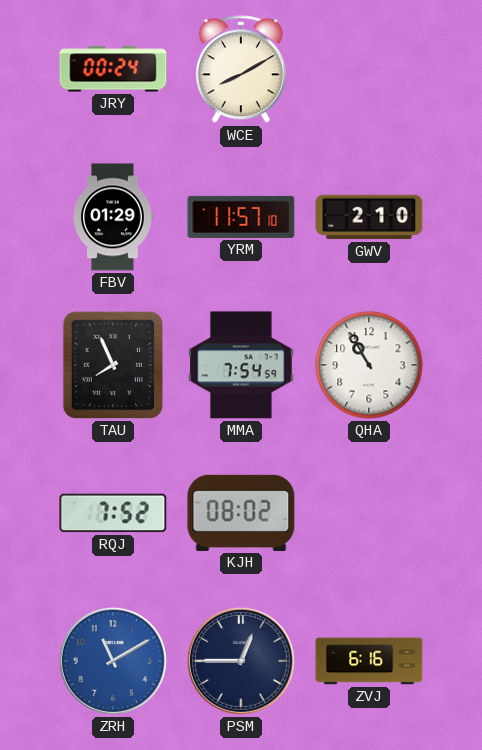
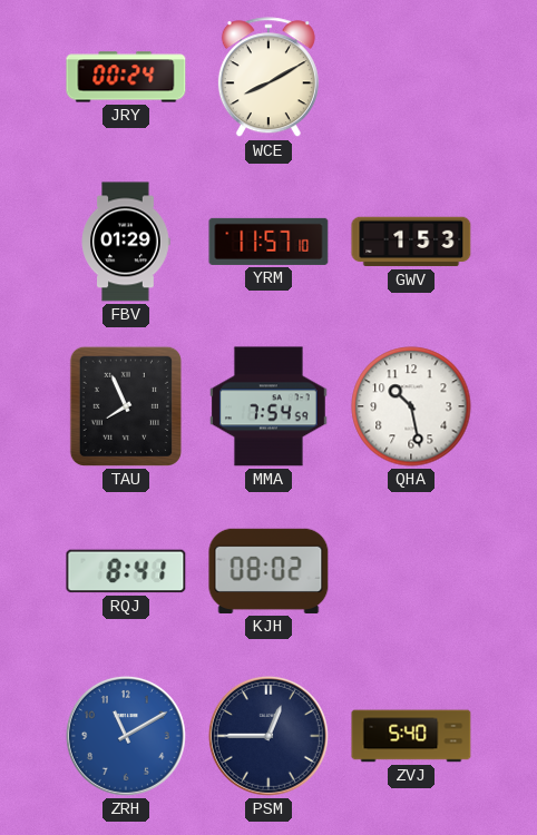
GWV: 2:10 -> 1:53 (411, 242)
QHA: 10:55 -> 10:28 (411, 406)
RQJ: 7:52 -> 8:41 (126, 571)
ZVJ: 6:16 -> 5:40 (411, 736)
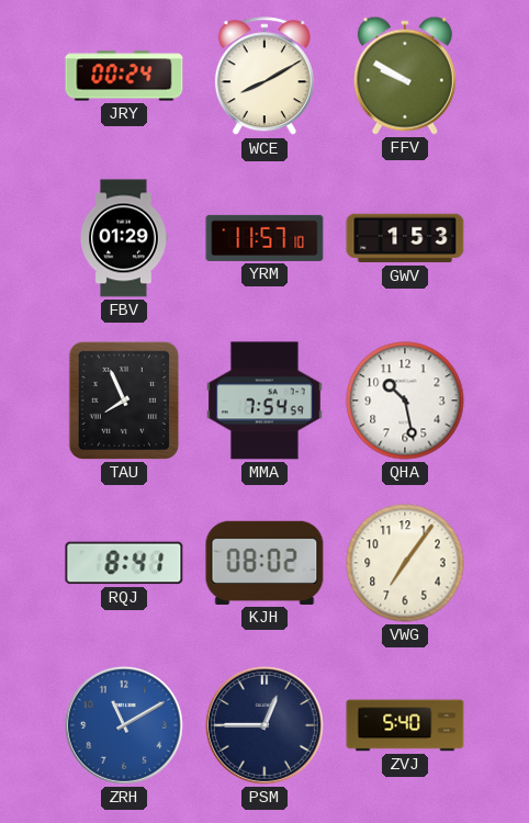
FFV: none -> 9:50 (405, 76)
VWG: none -> 7:06 (405, 563)
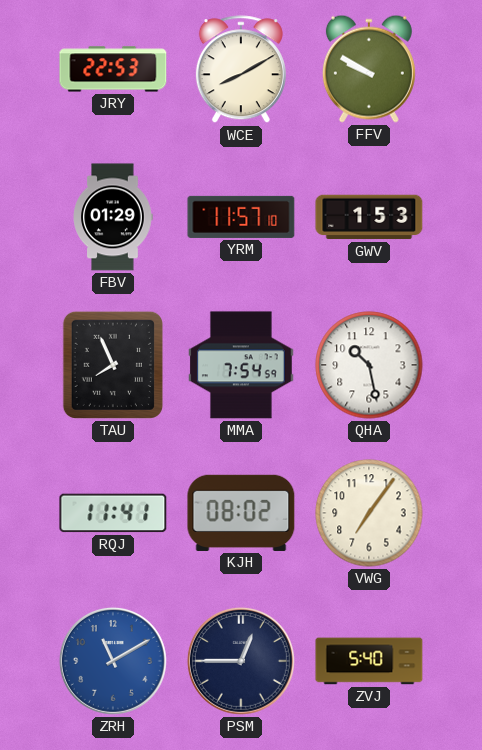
JRY: 00:24 -> 22:53 (113, 69)
RQJ: 8:41 -> 11:41 (113, 513)
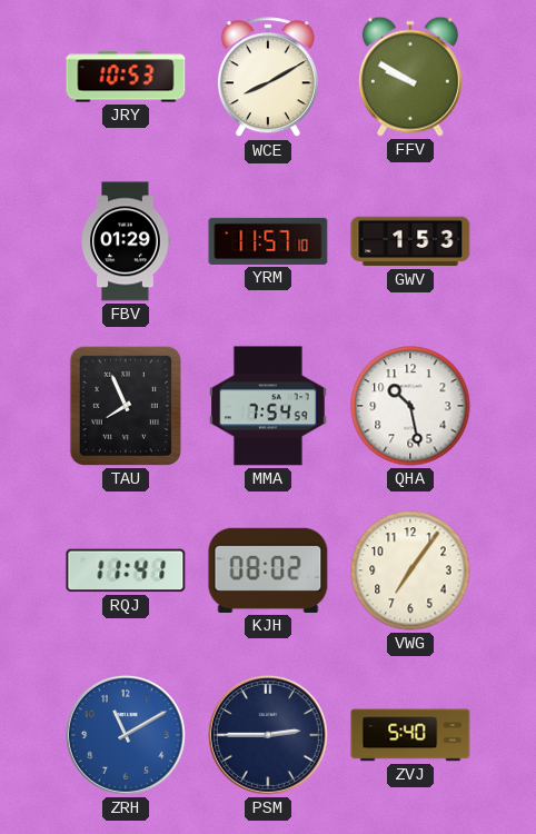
JRY: 22:53 -> 10:53 (126, 77)
PSM: 12:45 -> 2:45 (268, 735)
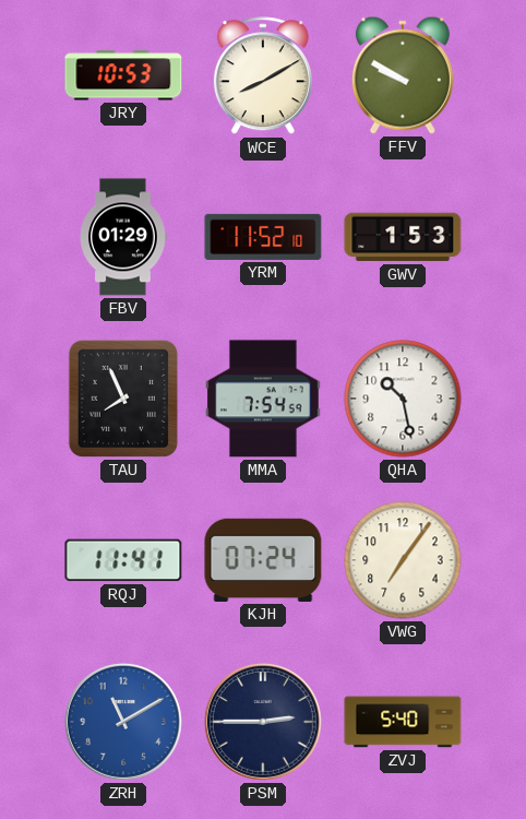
YRM: 11:57 -> 11:52 (263, 237)
KJH: 08:02 -> 07:24 (263, 560)
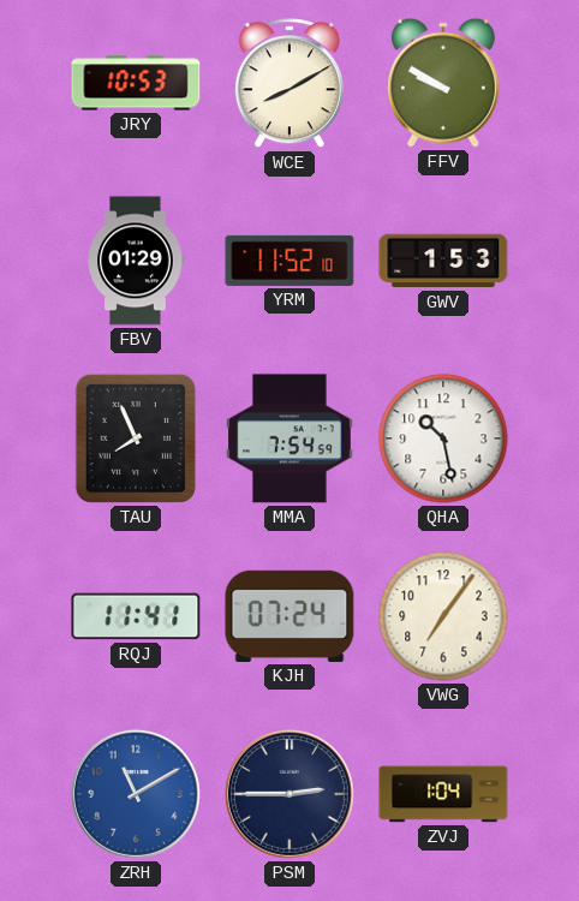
ZVJ: 5:40 -> 1:04 (443, 794)
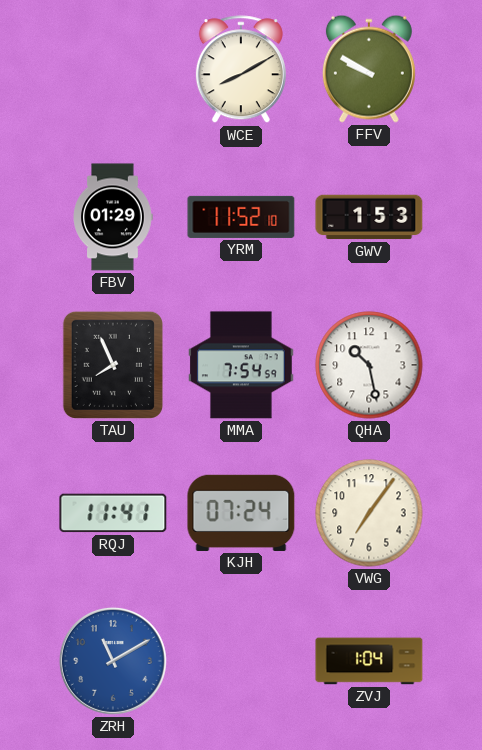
JRY: 10:53 -> none (136, 83)
PSM: 2:45 -> none (289, 794)
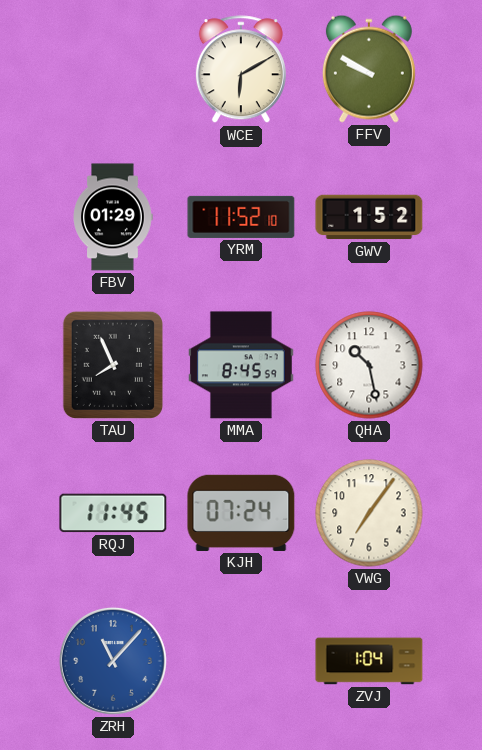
WCE: 8:10 -> 6:10 (241, 70)
GWV: 1:53 -> 1:52 (369, 217)
MMA: 7:54 -> 8:45 (241, 365)
RQJ: 11:41 -> 11:45 (113, 513)
ZRH: 11:10 -> 11:07 (113, 661)
